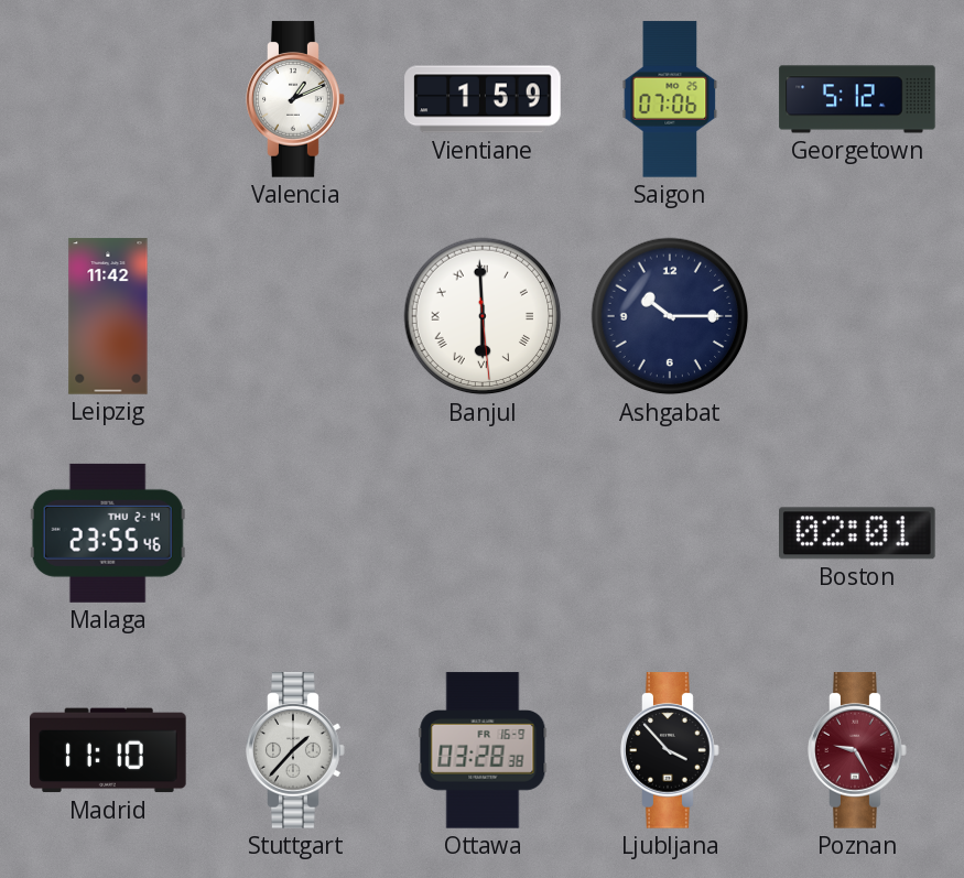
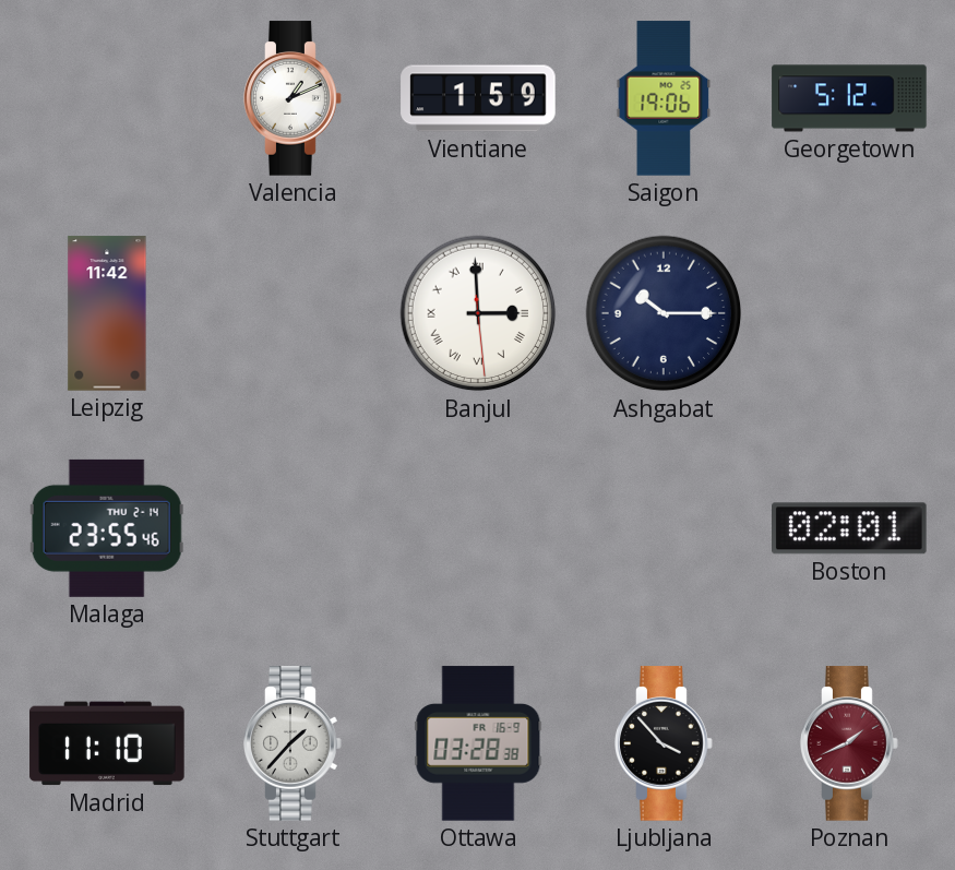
Saigon: 07:06 -> 19:06 (664, 98)
Banjul: 5:59 -> 2:59 (478, 313)
Poznan: 9:25 -> 1:41 (849, 743)
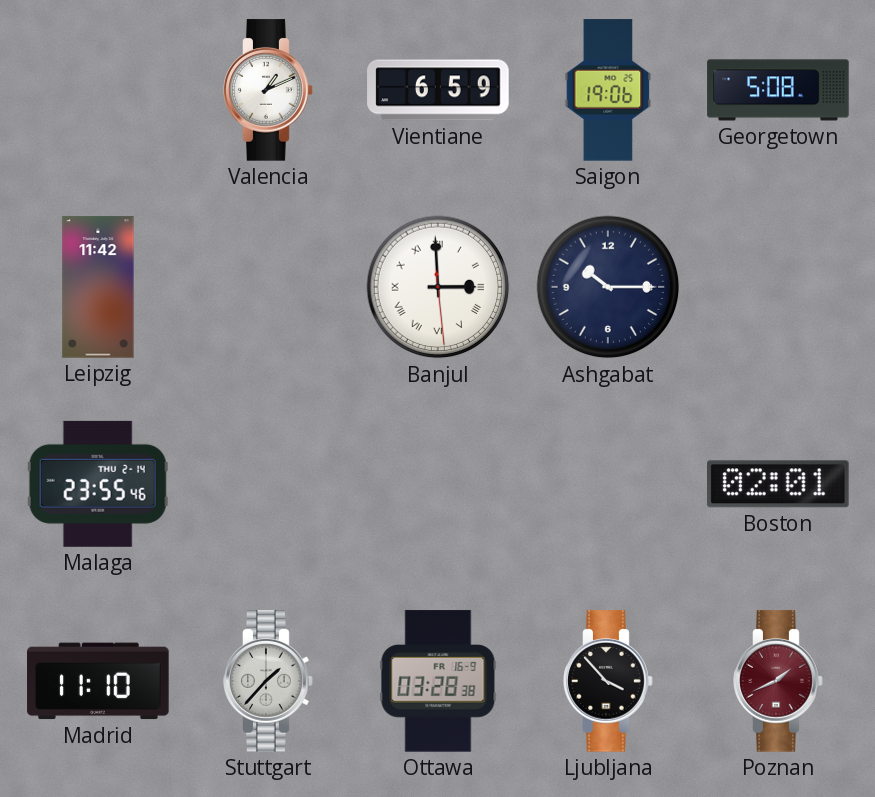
Vientiane: 1:59 -> 6:59 (438, 90)
Georgetown: 5:12 -> 5:08 (778, 90)
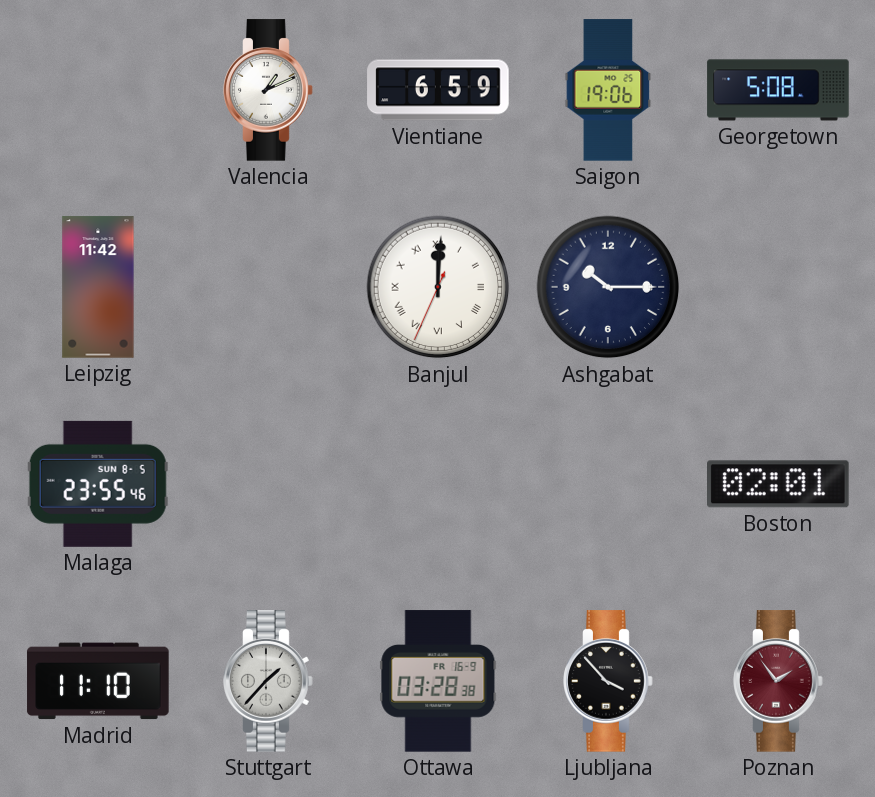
Banjul: 2:59 -> 12:00 (438, 287)
Malaga date: THU 2-14 -> SUN 8-5 (98, 484)
Poznan: 1:41 -> 1:54 (778, 681)
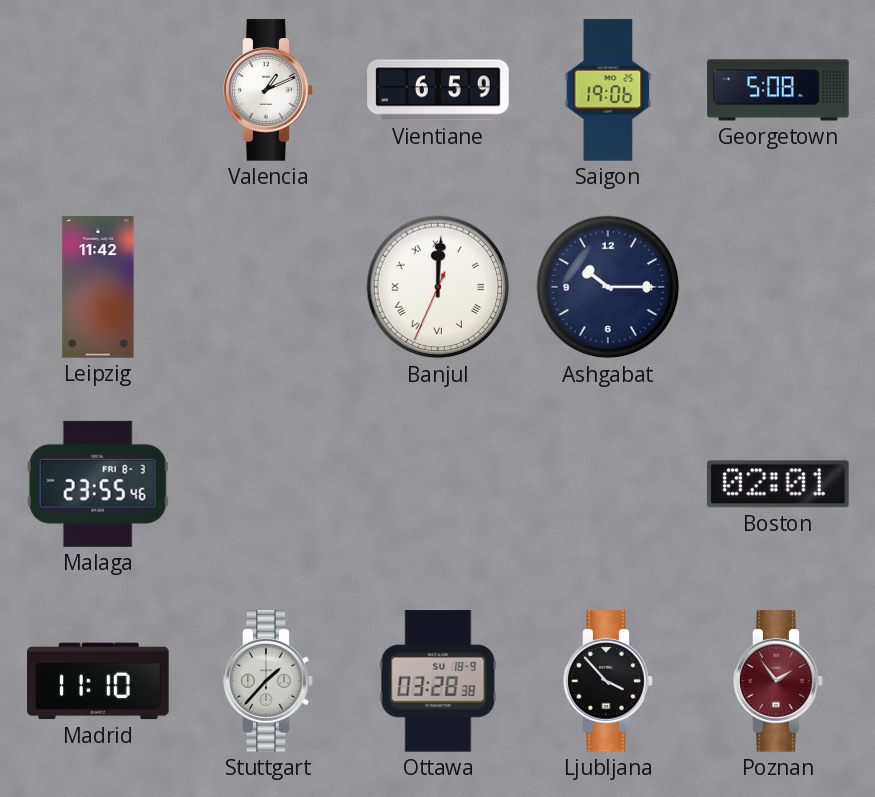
Malaga date: SUN 8-5 -> FRI 8-3 (98, 484)
Ottawa date: FR 16-9 -> SU 18-9 (438, 681)
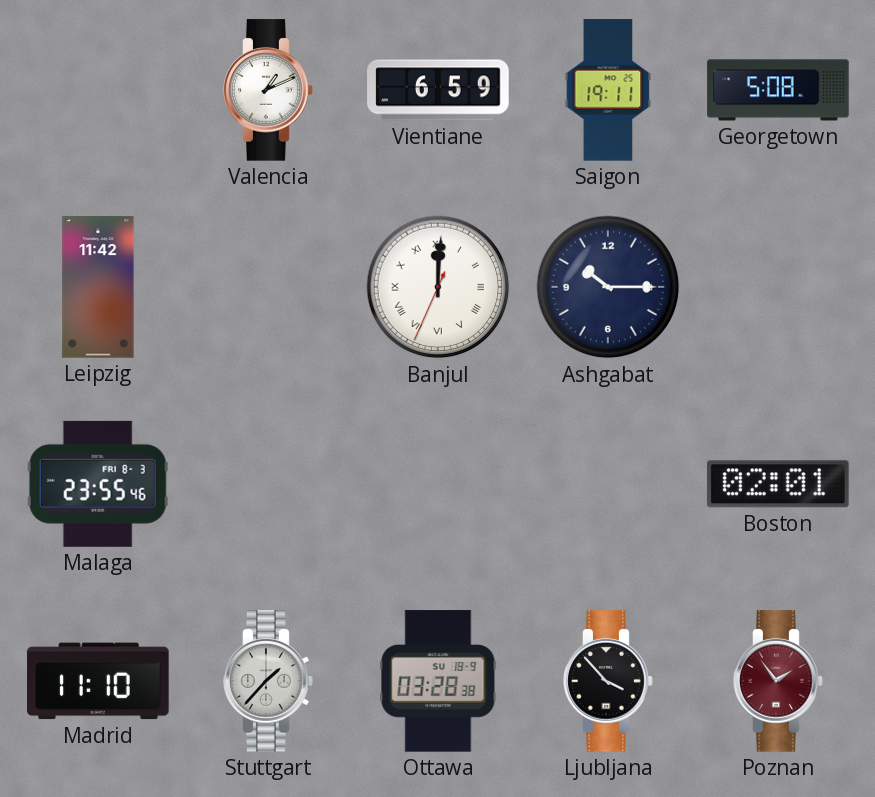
Saigon: 19:06 -> 19:11 (608, 90)
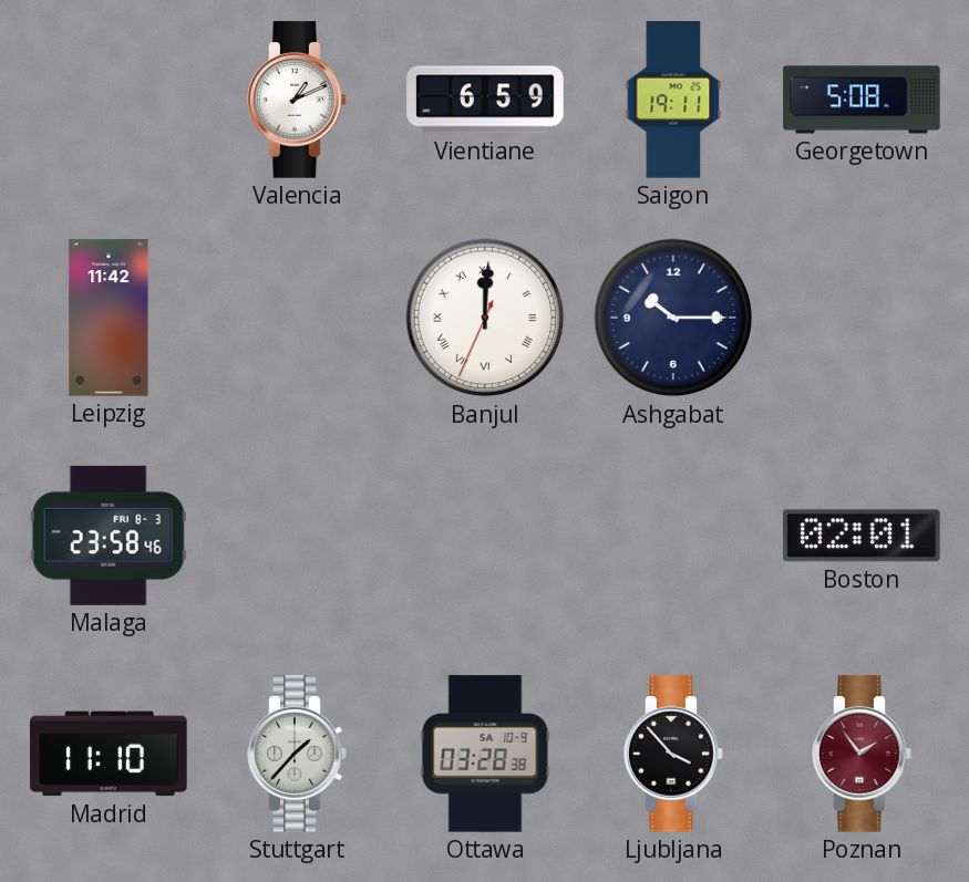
Malaga: 23:55 -> 23:58 (109, 536)
Ottawa date: SU 18-9 -> SA 10-9 (485, 754)
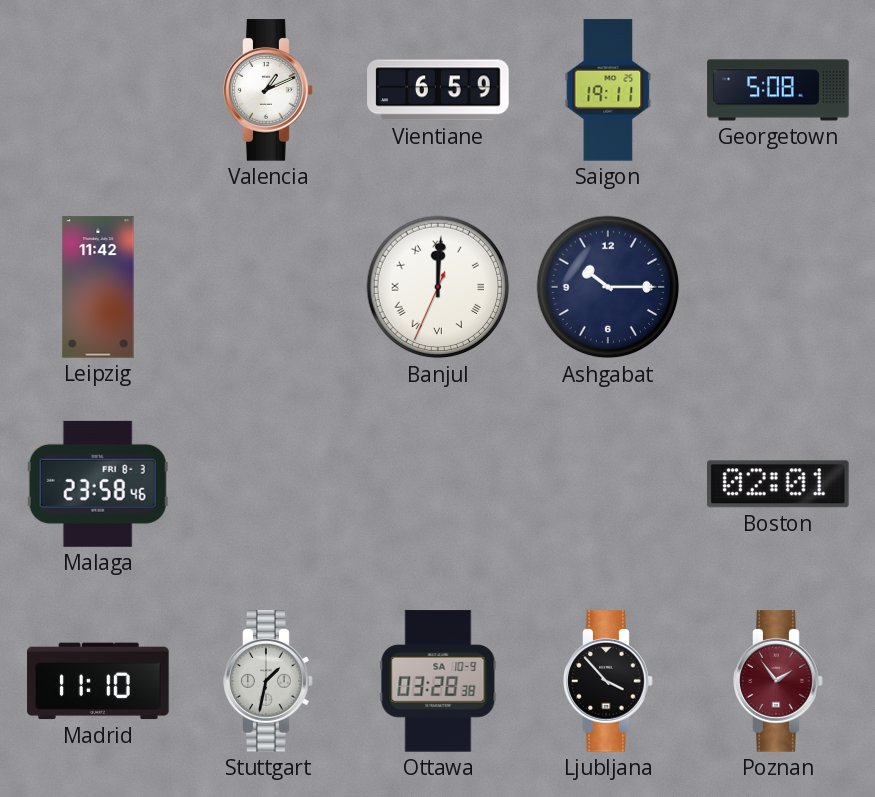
Stuttgart: 1:37 -> 1:32 (268, 681)
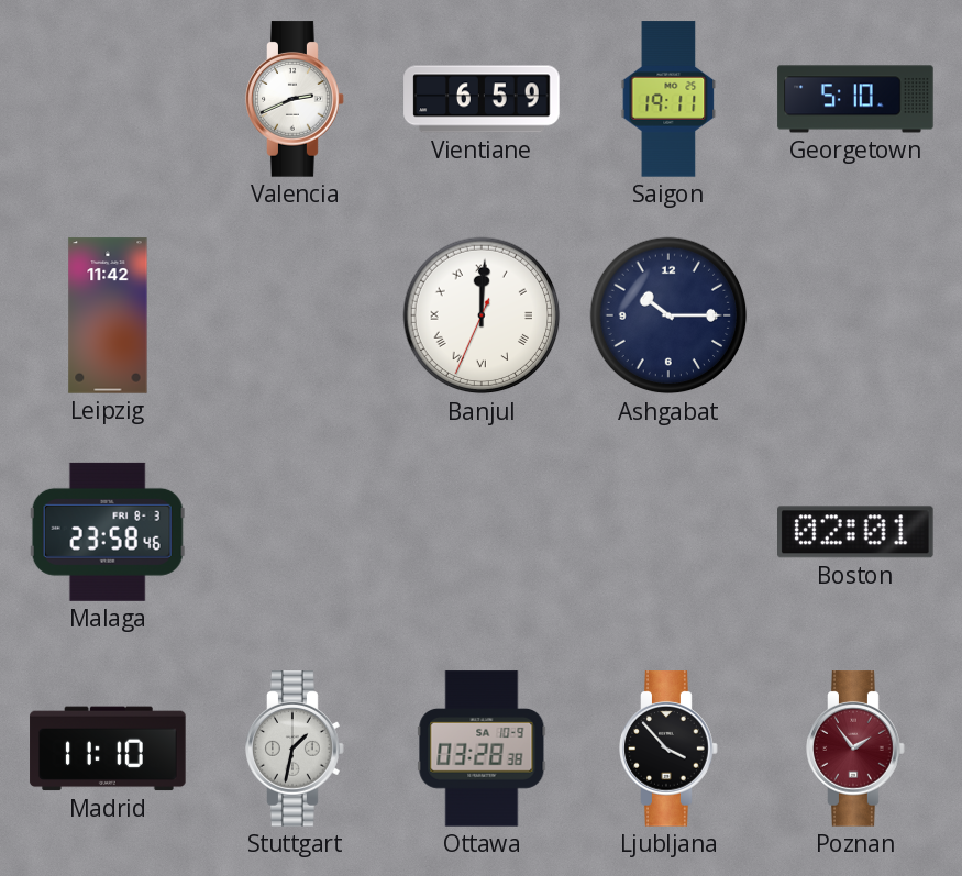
Valencia: 1:11 -> 2:41 (295, 99)
Georgetown: 5:08 -> 5:10 (855, 99)
